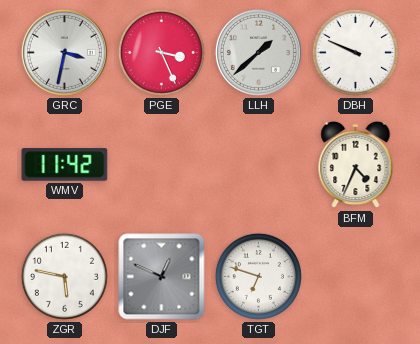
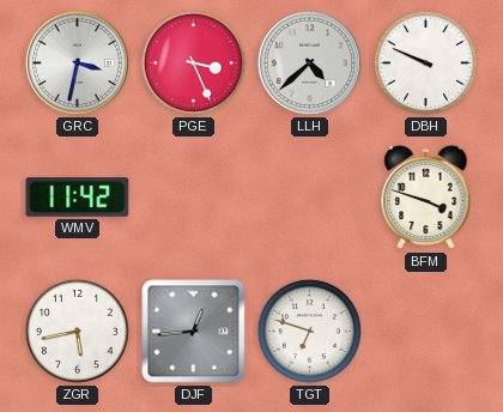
LLH: 1:38 -> 4:38 (309, 62)
BFM: 4:34 -> 3:48 (426, 198)
ZGR: 5:47 -> 5:43 (77, 331)
DJF: 12:49 -> 12:44 (194, 332)
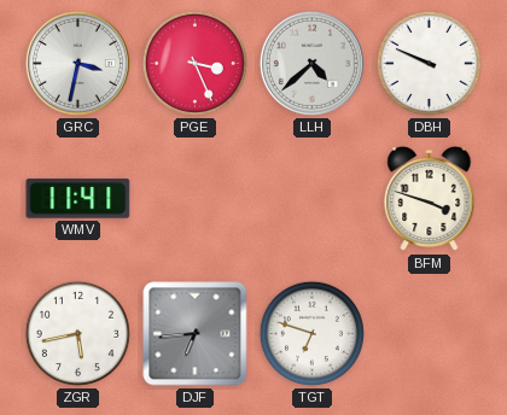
WMV: 11:42 -> 11:41 (78, 199)
DJF: 12:44 -> 6:44 (196, 334)
